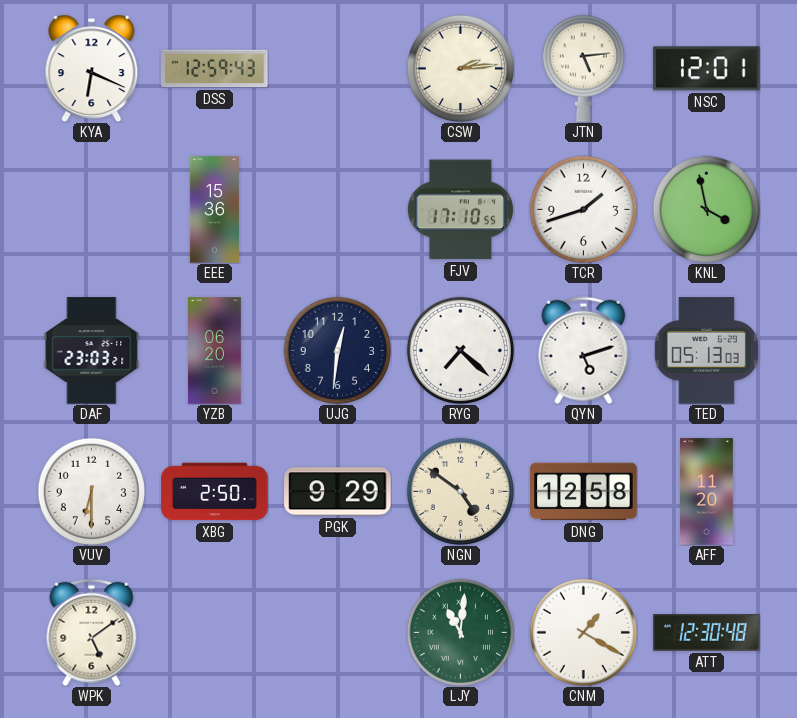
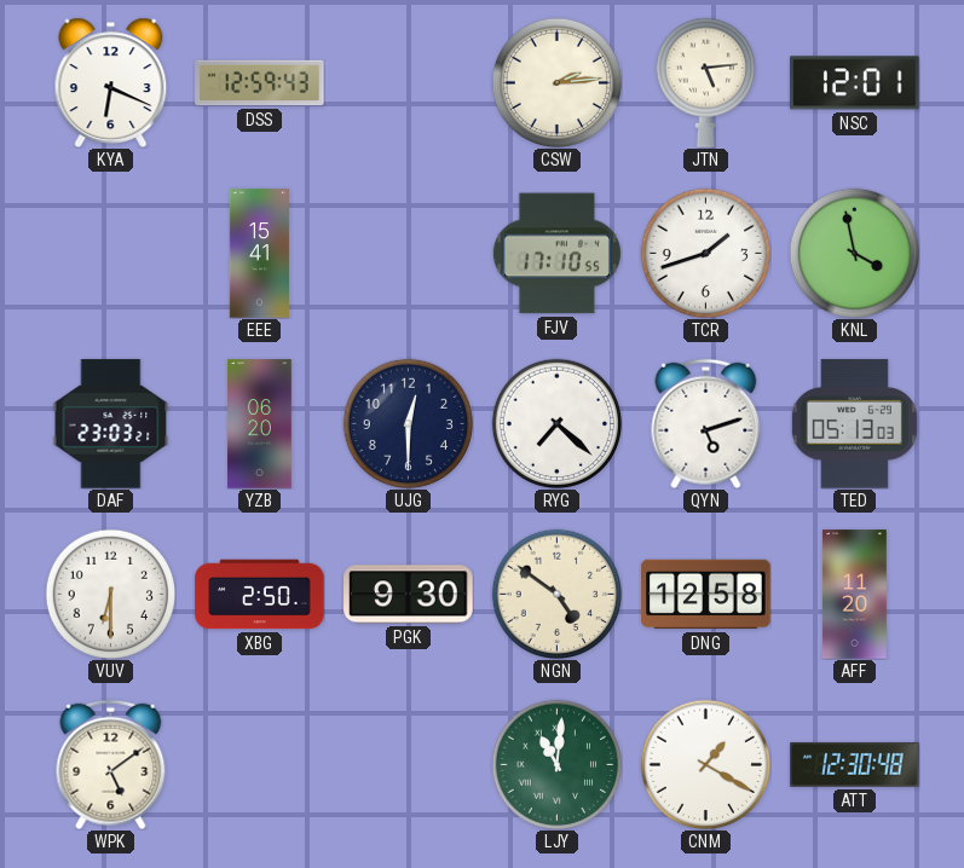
EEE: 15:36 -> 15:41 (259, 254)
UJG: 12:31 -> 12:30 (408, 423)
PGK: 9:29 -> 9:30 (409, 595)
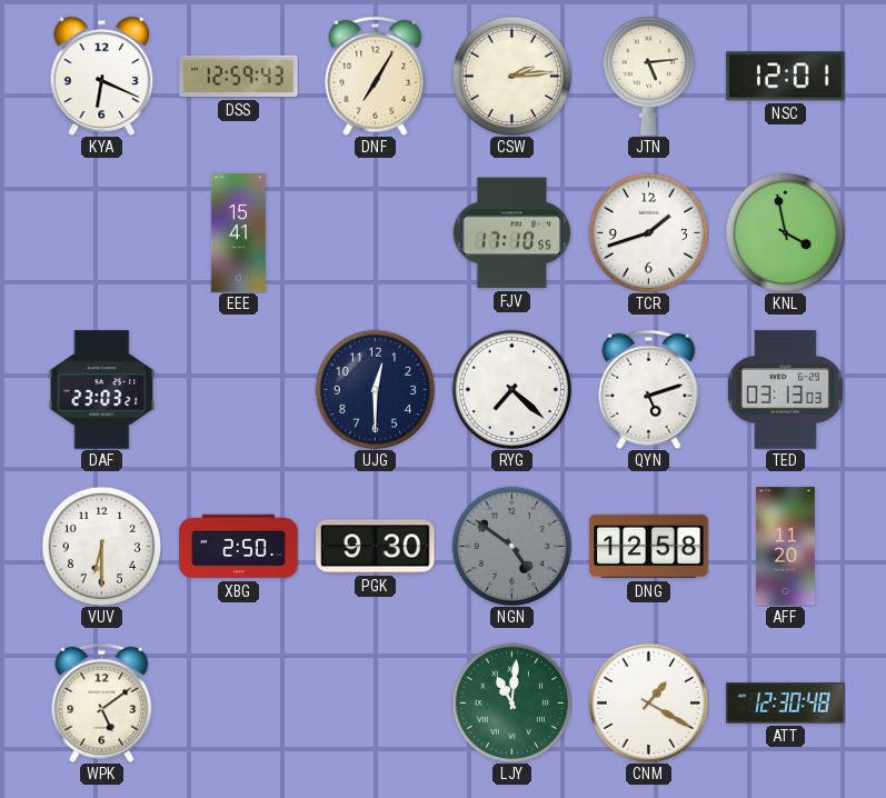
DNF: none -> 7:05 (376, 76)
YZB: 06:20 -> none (260, 424)
TED: 05:13 -> 03:13 (785, 390)
NGN dial: cream -> grey (511, 546)
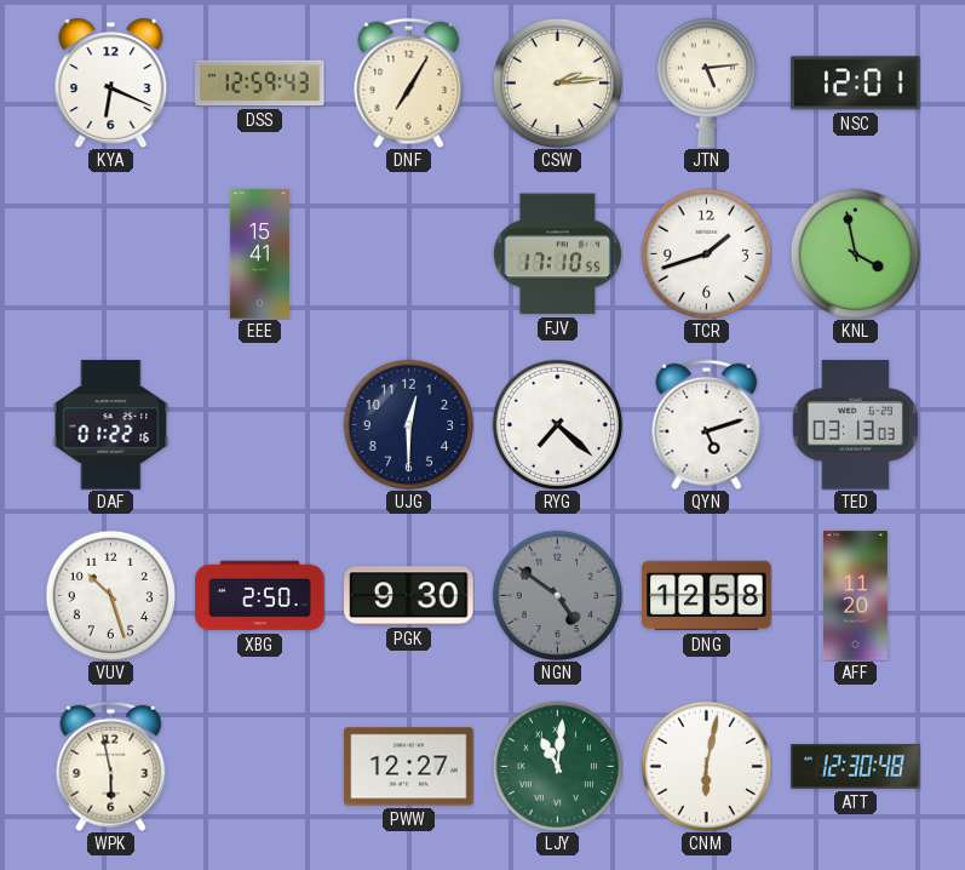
DAF: 23:03 -> 01:22 (111, 425)
VUV: 6:30 -> 10:27 (110, 595)
WPK: 5:09 -> 5:58 (111, 766)
PWW: none -> 12:27 (409, 767)
CNM: 1:20 -> 6:02 (706, 766)
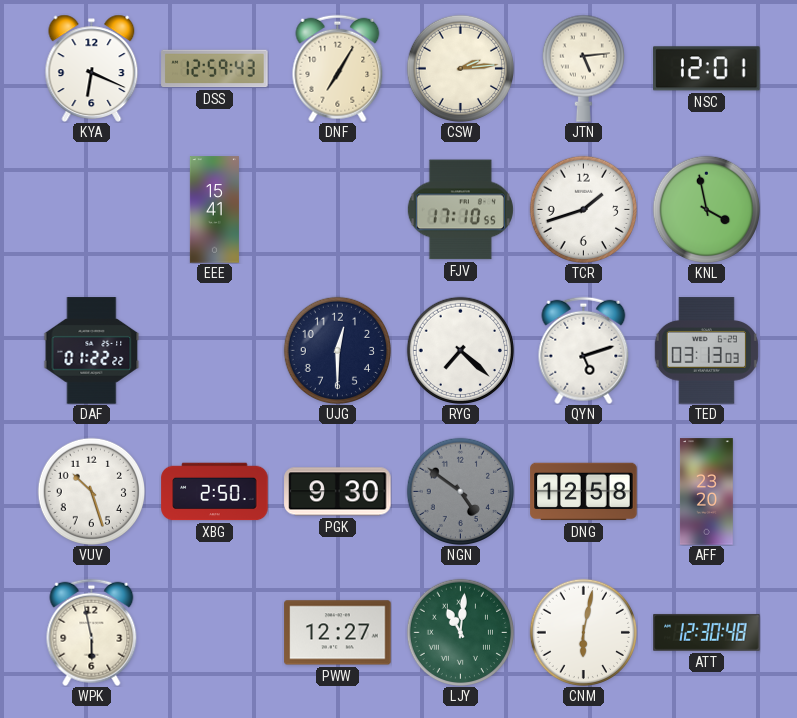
DAF: 01:22:16 -> 01:22:22 (92, 351)
AFF: 11:20 -> 23:20 (706, 492)
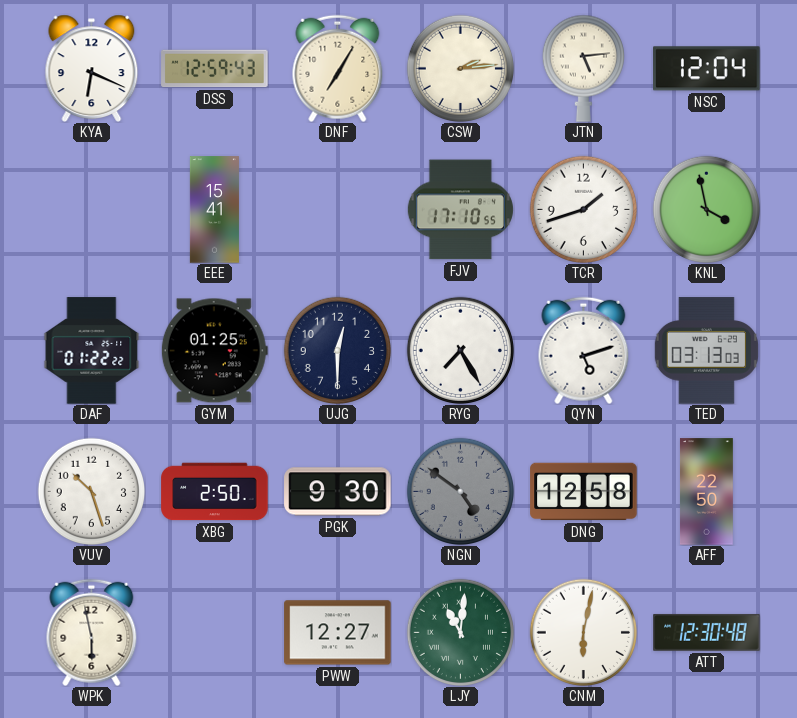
NSC: 12:01 -> 12:04 (707, 69)
GYM: none -> 01:25 (214, 351)
RYG: 7:22 -> 7:25 (460, 350)
AFF: 23:20 -> 22:50 (706, 492)
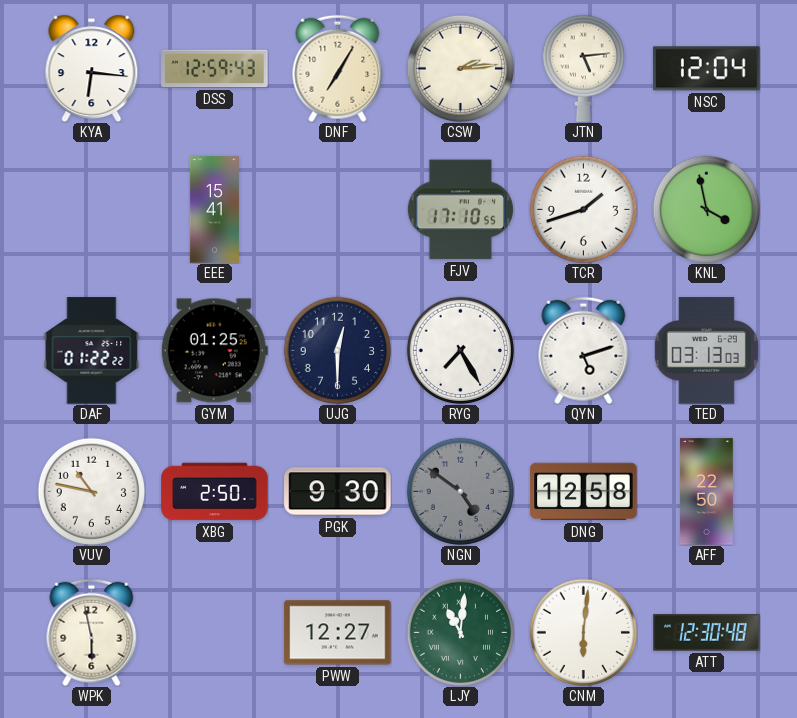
KYA: 6:19 -> 6:16 (92, 68)
VUV: 10:27 -> 10:47 (91, 491)
CNM: 6:02 -> 6:01 (583, 632)
